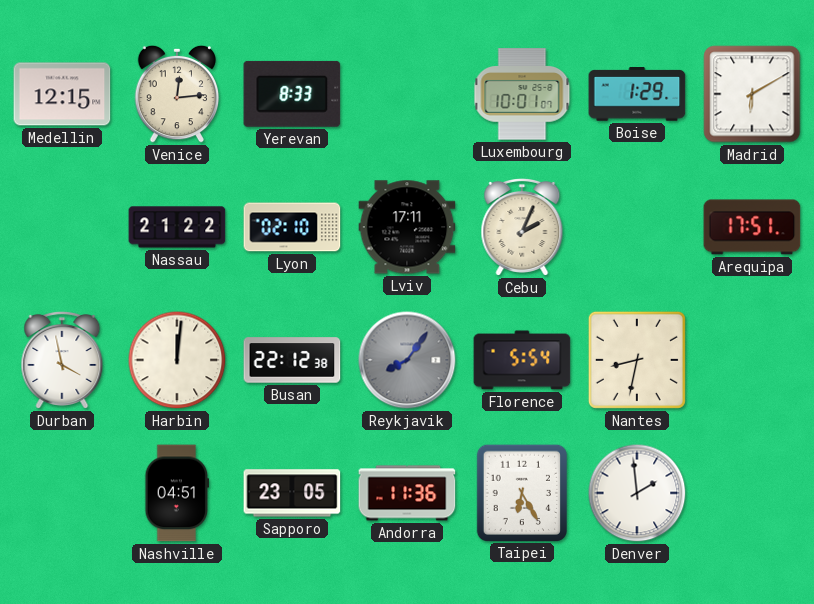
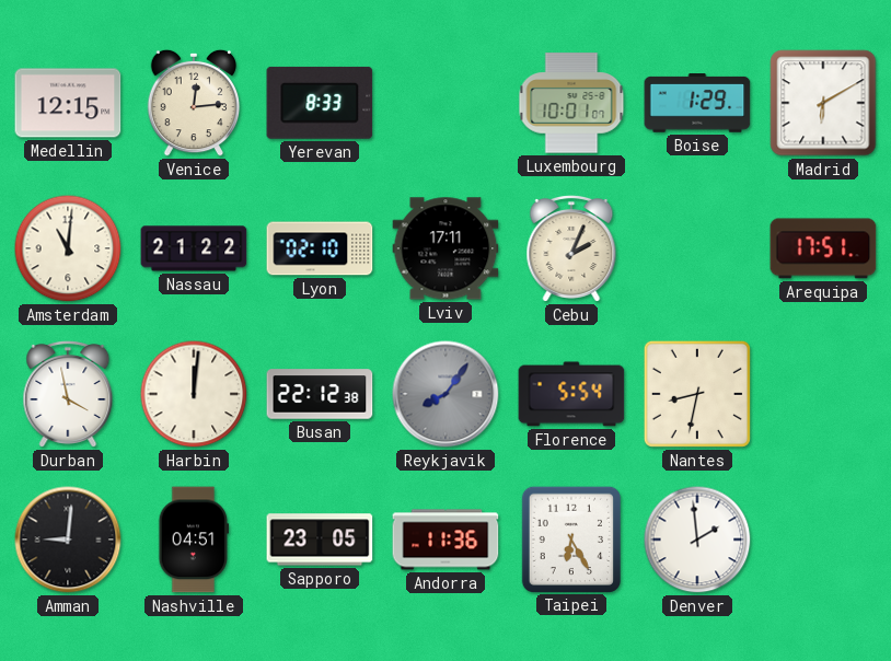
Amsterdam: none -> 11:01 (68, 248)
Amman: none -> 9:01 (68, 540)
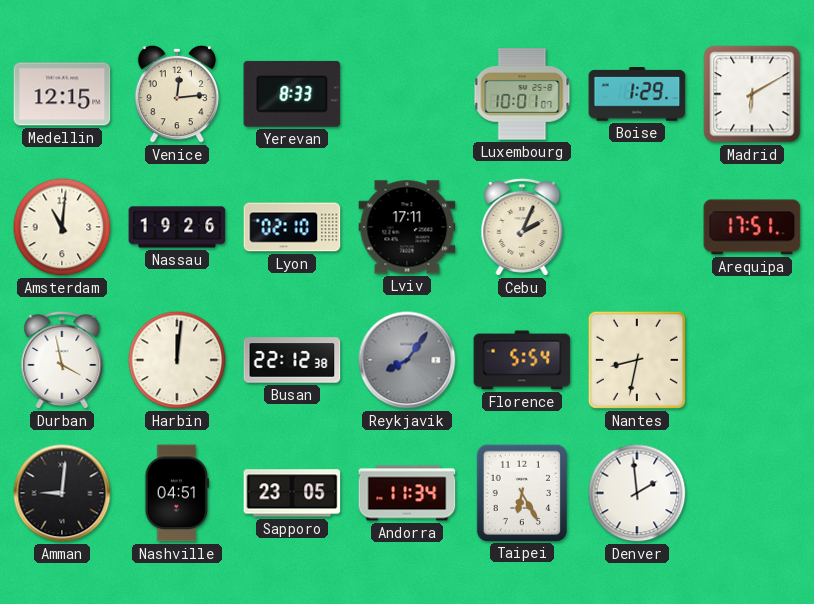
Nassau: 21:22 -> 19:26 (177, 227)
Andorra: 11:36 -> 11:34 (407, 493)
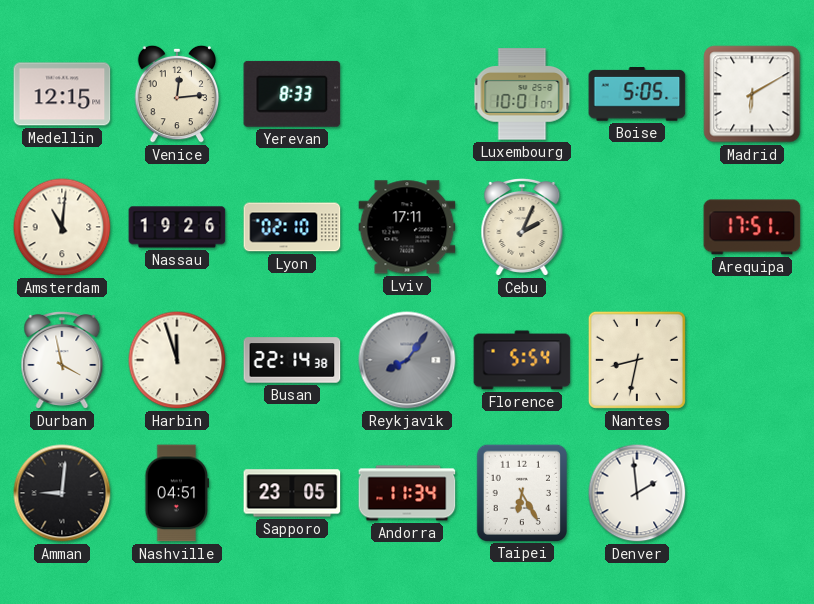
Boise: 1:29 -> 5:05 (637, 94)
Harbin: 12:01 -> 11:57 (177, 360)
Busan: 22:12 -> 22:14 (292, 360)
